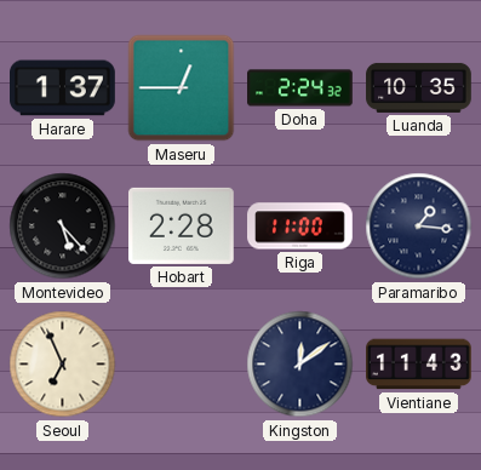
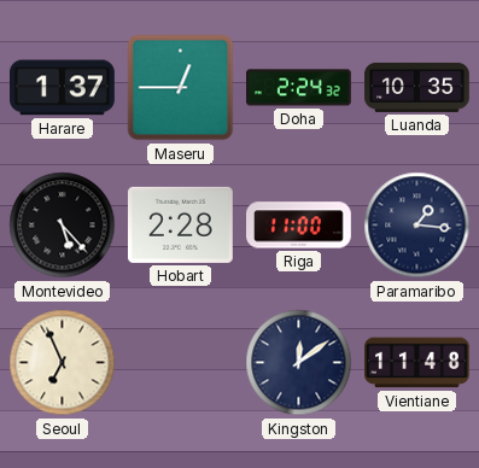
Vientiane: 11:43 -> 11:48 (417, 363)
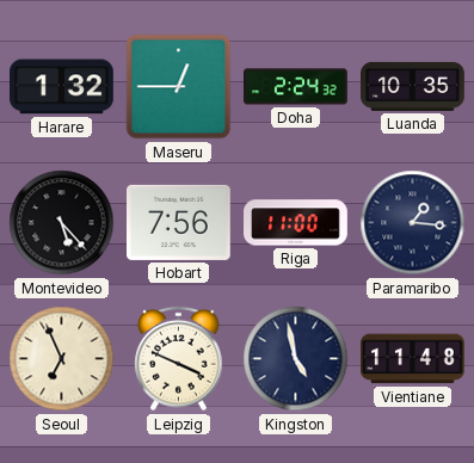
Harare: 1:37 -> 1:32 (62, 87)
Hobart: 2:28 -> 7:56 (179, 222)
Leipzig: none -> 3:49 (179, 359)
Kingston: 12:09 -> 4:58 (296, 359)
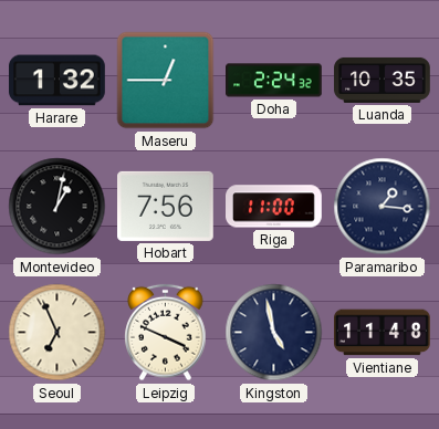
Montevideo: 5:23 -> 1:02 (58, 207)
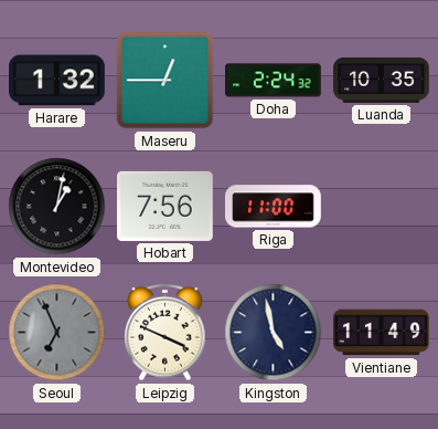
Paramaribo: 1:16 -> none (383, 207)
Seoul dial: cream -> grey (57, 333)
Vientiane: 11:48 -> 11:49 (382, 333)
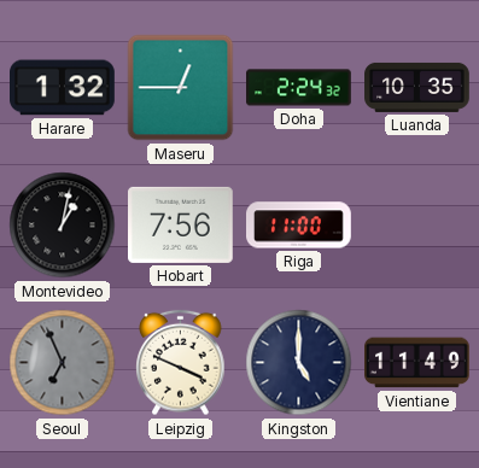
Kingston: 4:58 -> 5:00 (299, 363)
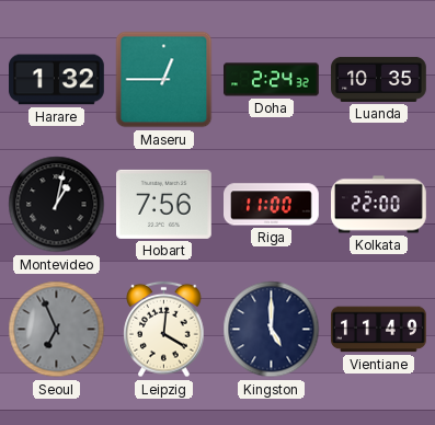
Kolkata: none -> 22:00 (379, 205)
Leipzig: 3:49 -> 4:01 (164, 330)
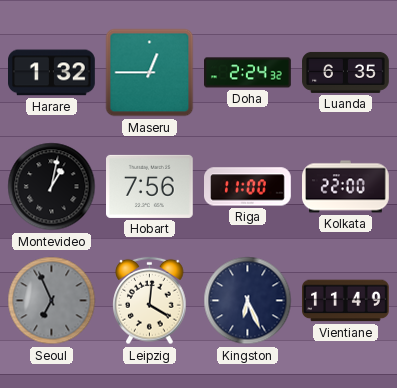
Luanda: 10:35 -> 6:35 (346, 72)
Kingston: 5:00 -> 6:26 (248, 301)
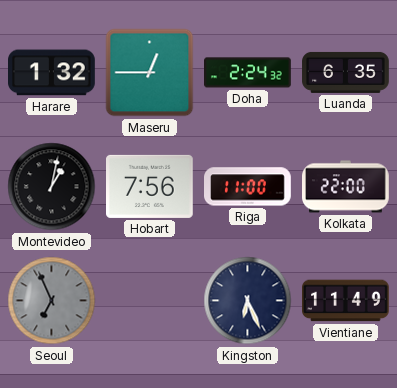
Leipzig: 4:01 -> none (150, 301)
